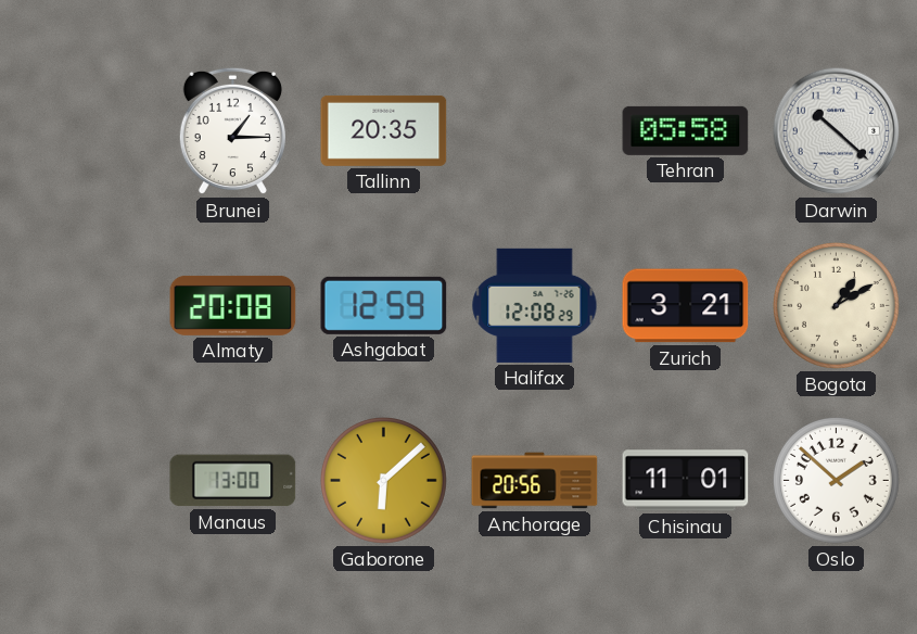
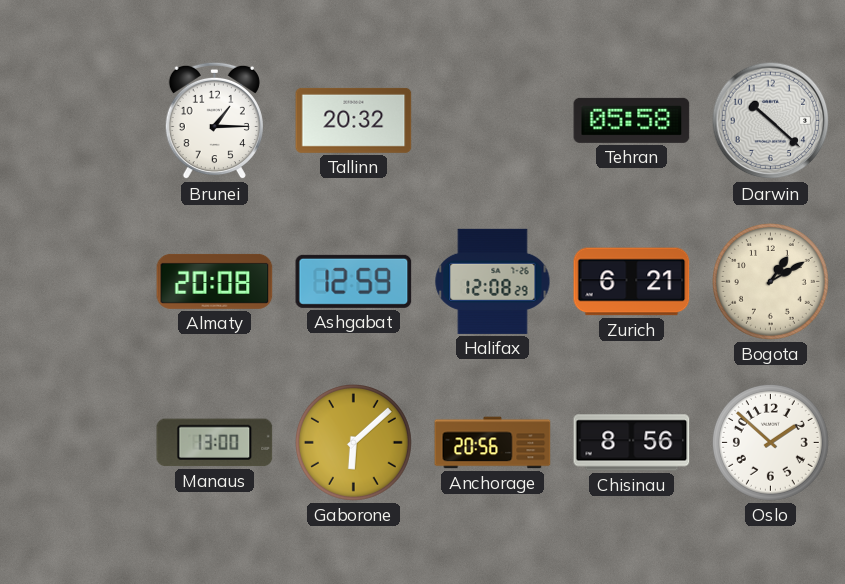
Tallinn: 20:35 -> 20:32 (354, 120)
Zurich: 3:21 -> 6:21 (632, 282)
Chisinau: 11:01 -> 8:56 (632, 443)
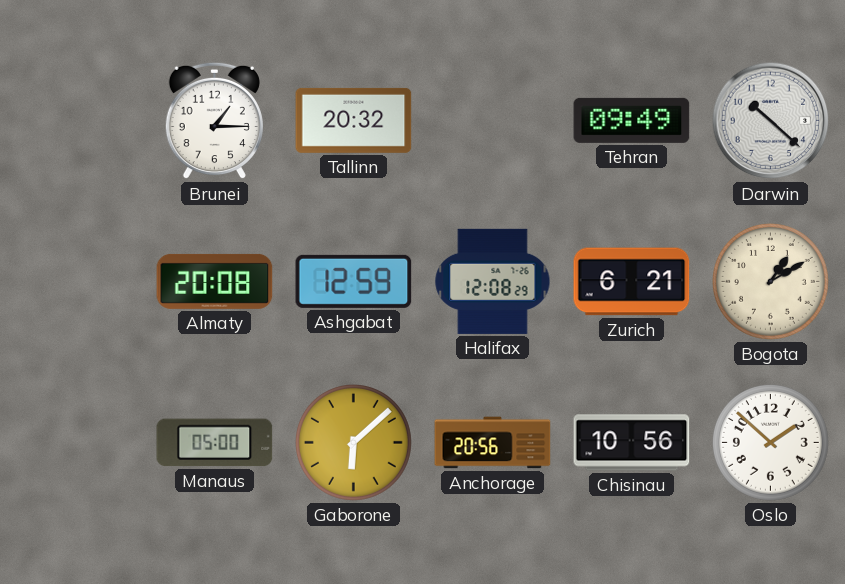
Tehran: 05:58 -> 09:49 (632, 120)
Manaus: 13:00 -> 05:00 (215, 443)
Chisinau: 8:56 -> 10:56 (632, 443)
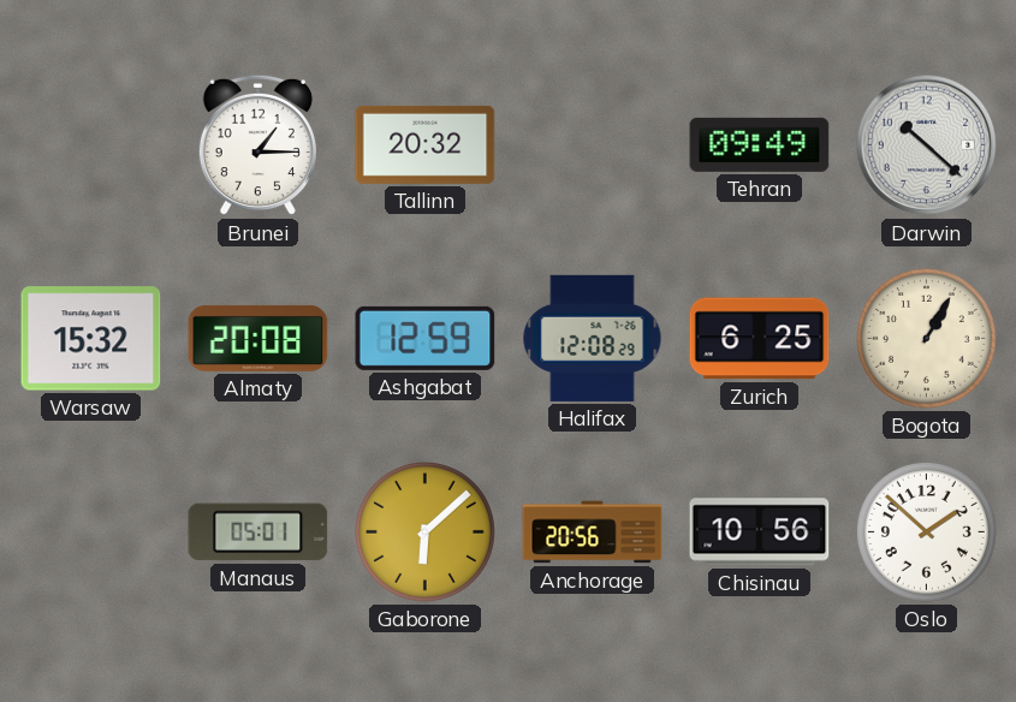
Warsaw: none -> 15:32 (91, 339)
Zurich: 6:21 -> 6:25 (760, 339)
Bogota: 1:10 -> 1:05 (926, 338)
Manaus: 05:00 -> 05:01 (259, 533)
